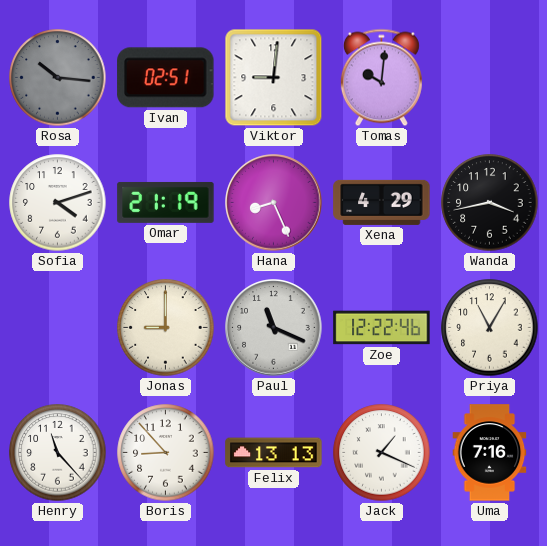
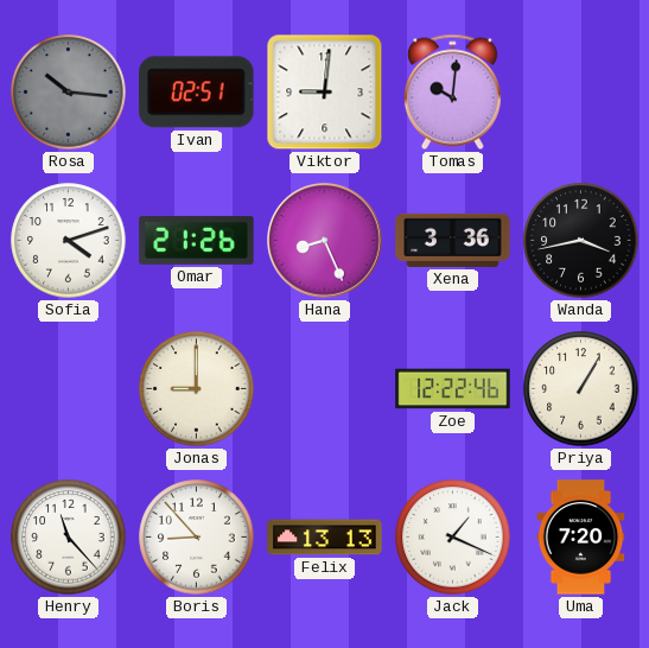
Omar: 21:19 -> 21:26 (197, 240)
Xena: 4:29 -> 3:36 (453, 240)
Paul: 11:19 -> none (274, 328)
Priya: 11:05 -> 1:05 (581, 389)
Uma: 7:16 -> 7:20 (581, 538)
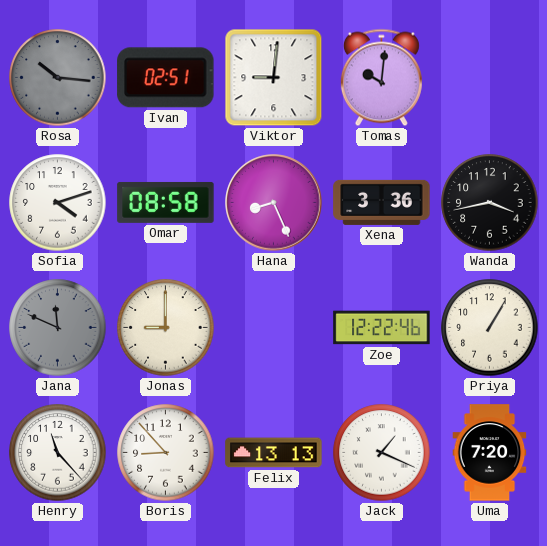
Omar: 21:26 -> 08:58 (166, 202)
Jana: none -> 11:49 (58, 328)
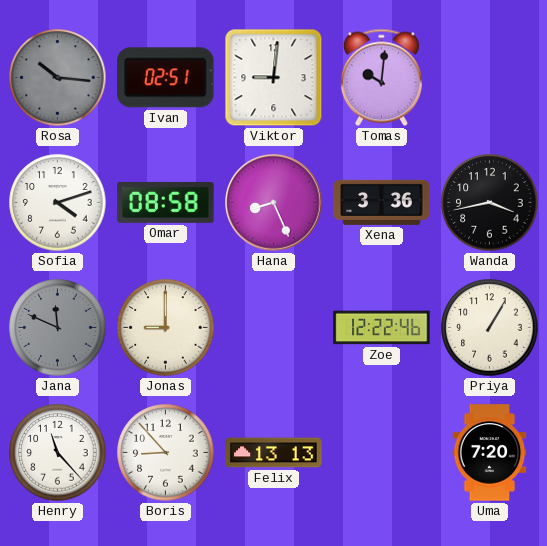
Jack: 1:19 -> none (382, 453)
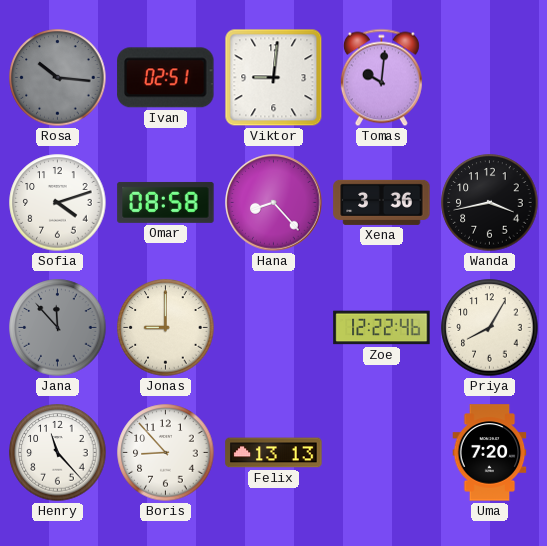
Hana: 8:26 -> 8:23 (274, 203)
Jana: 11:49 -> 11:53 (58, 328)
Priya: 1:05 -> 8:05 (490, 328)
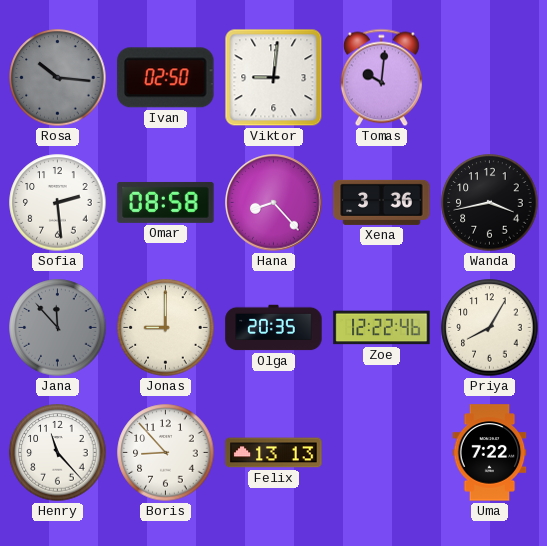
Ivan: 02:51 -> 02:50 (166, 78)
Sofia: 4:12 -> 2:29 (58, 203)
Olga: none -> 20:35 (274, 328)
Uma: 7:20 -> 7:22 (490, 453)
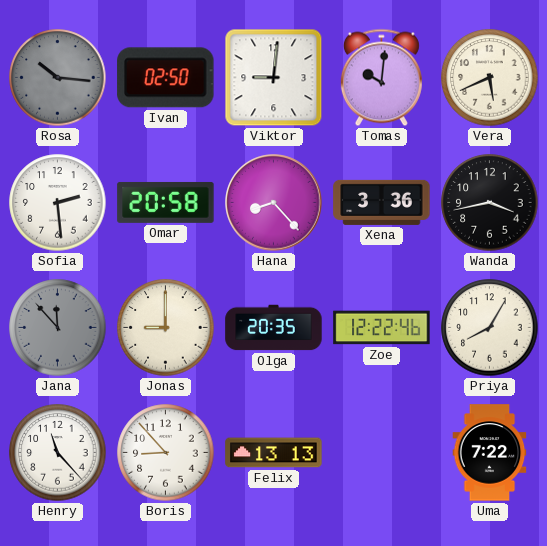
Vera: none -> 5:41 (490, 78)
Omar: 08:58 -> 20:58 (166, 202)
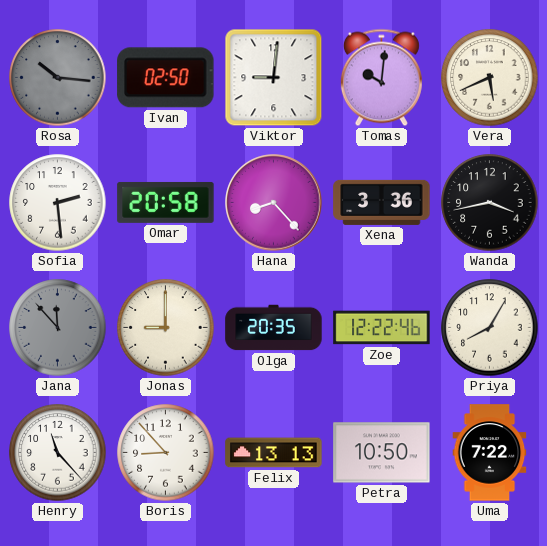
Petra: none -> 10:50 (382, 453)
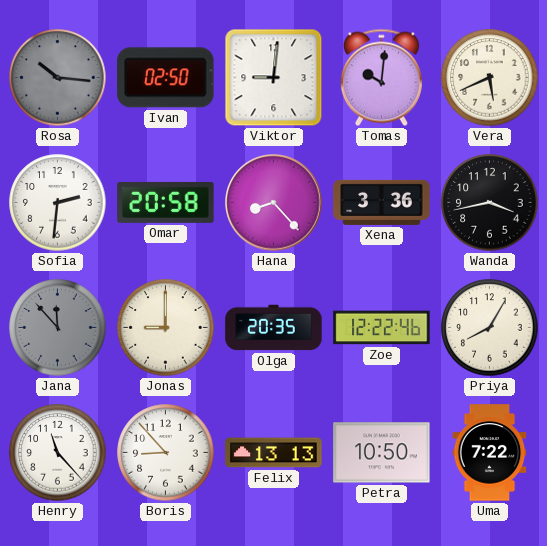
Sofia: 2:29 -> 2:31 (58, 203)
